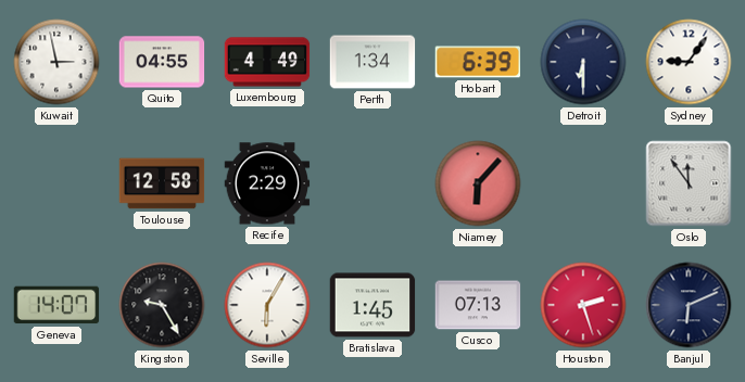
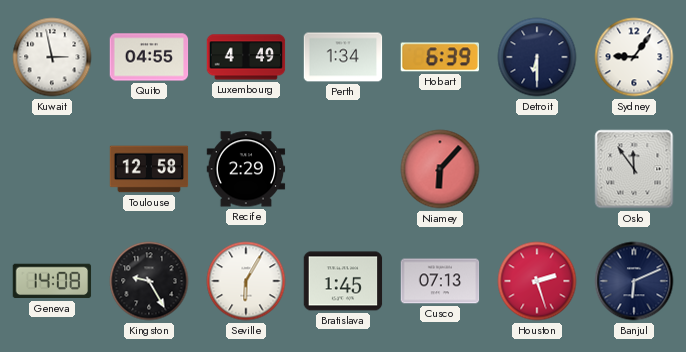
Geneva: 14:07 -> 14:08 (52, 281)
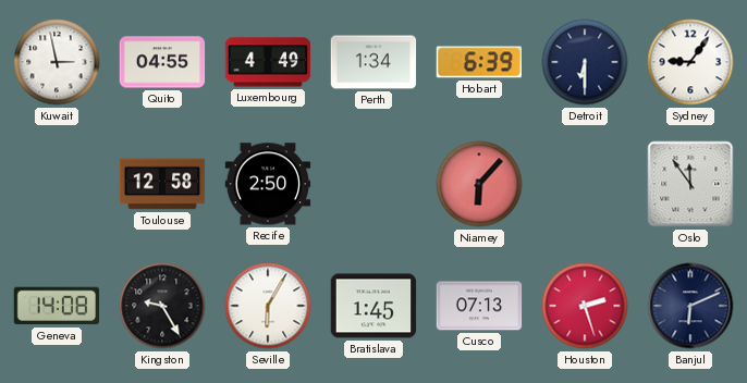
Recife: 2:29 -> 2:50 (268, 184)
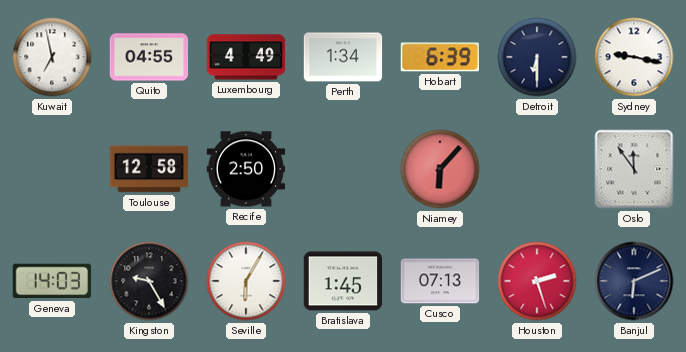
Kuwait: 2:58 -> 6:58 (52, 57)
Sydney: 9:06 -> 9:17 (634, 57)
Geneva: 14:08 -> 14:03 (52, 281)
